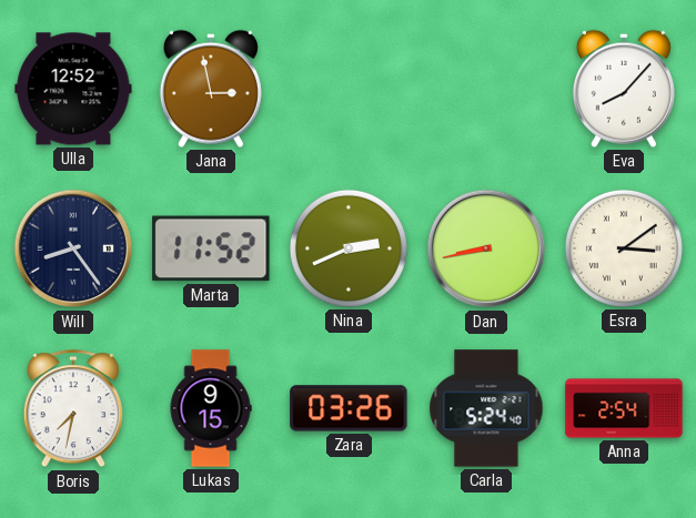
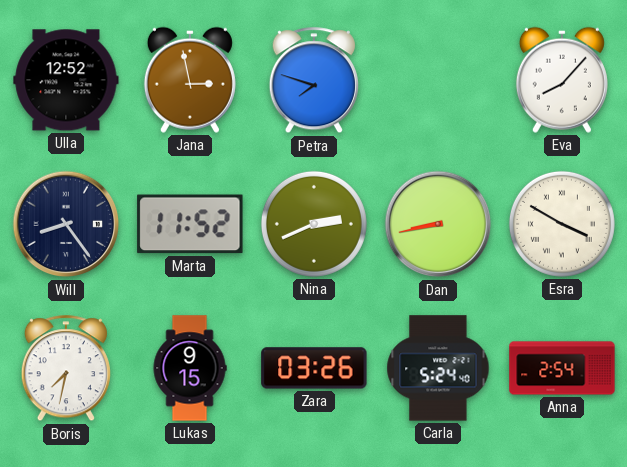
Petra: none -> 7:48 (314, 81)
Esra: 3:09 -> 3:50 (562, 224)
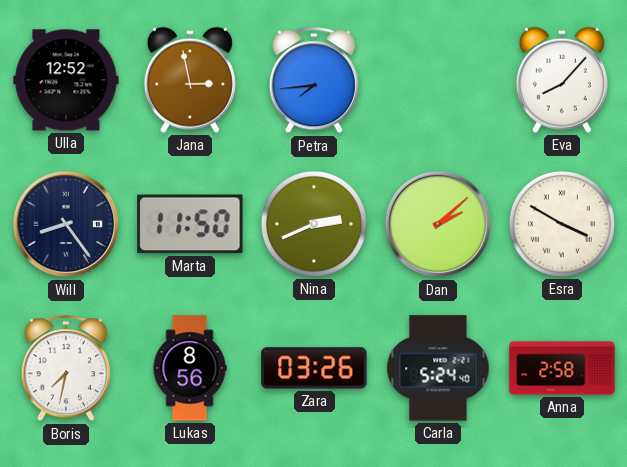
Petra: 7:48 -> 7:44 (314, 81)
Marta: 11:52 -> 11:50 (190, 224)
Dan: 8:43 -> 2:08 (438, 224)
Lukas: 9:15 -> 8:56 (190, 368)
Anna: 2:54 -> 2:58 (562, 368)
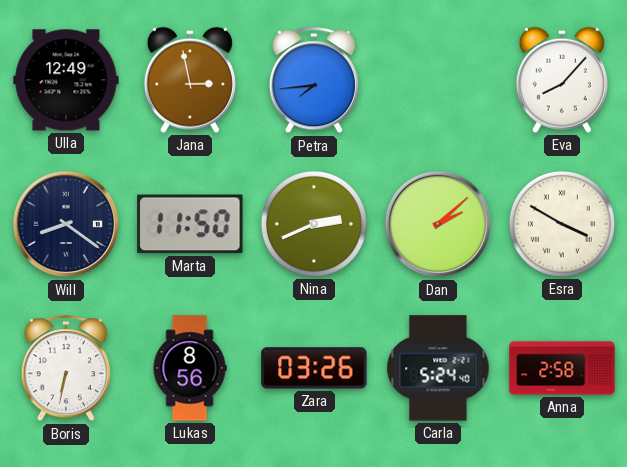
Ulla: 12:52 -> 12:49 (66, 80)
Will: 8:24 -> 8:21 (66, 224)
Boris: 7:32 -> 6:32 (66, 369)
